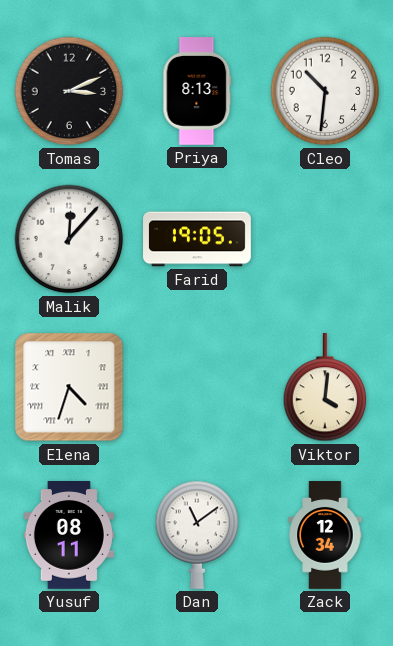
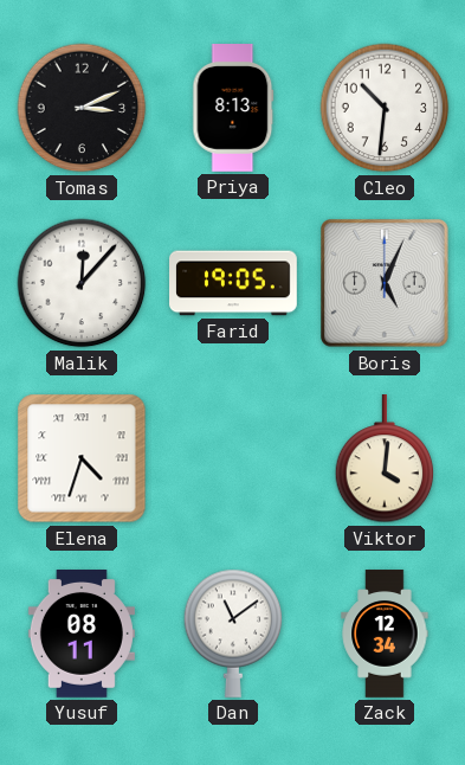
Boris: none -> 5:04 (385, 283)
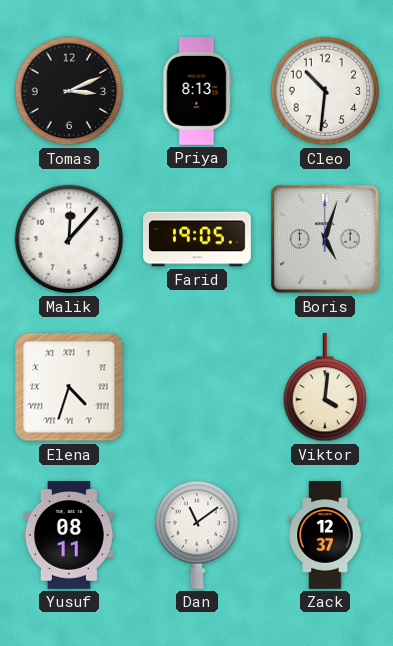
Boris: 5:04 -> 5:03 (325, 239)
Zack: 12:34 -> 12:37 (325, 535)
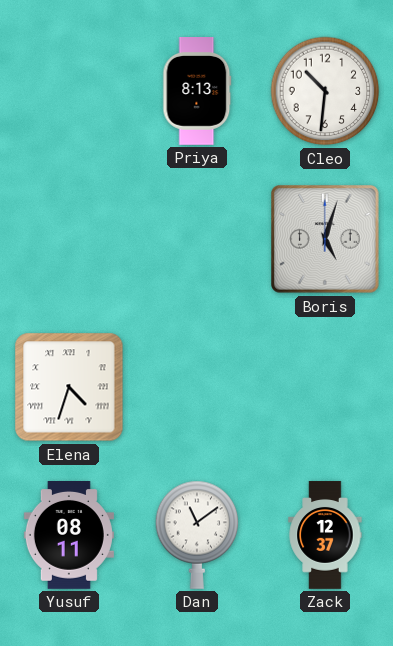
Tomas: 3:11 -> none (69, 91)
Malik: 12:07 -> none (69, 239)
Farid: 19:05 -> none (197, 239)
Viktor: 4:01 -> none (325, 388)
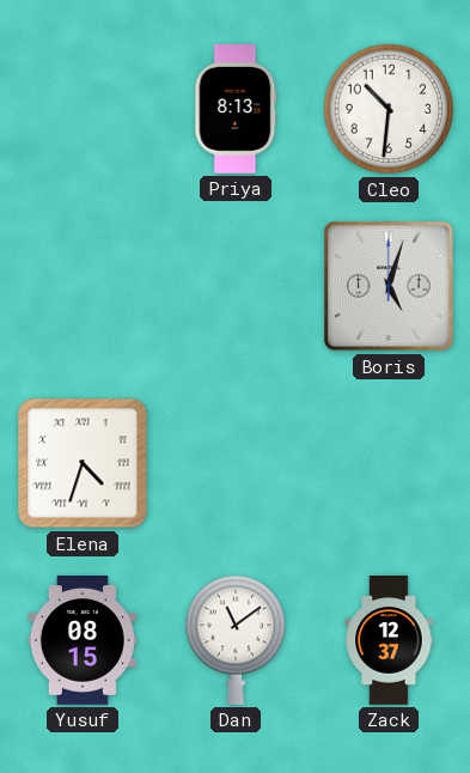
Yusuf: 08:11 -> 08:15 (83, 641)
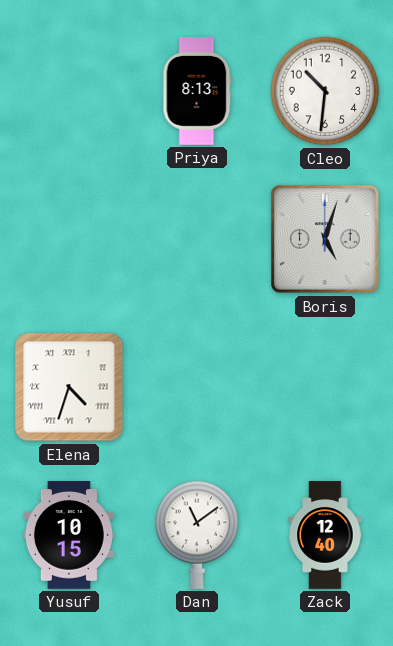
Yusuf: 08:15 -> 10:15 (69, 536)
Zack: 12:37 -> 12:40 (325, 535)
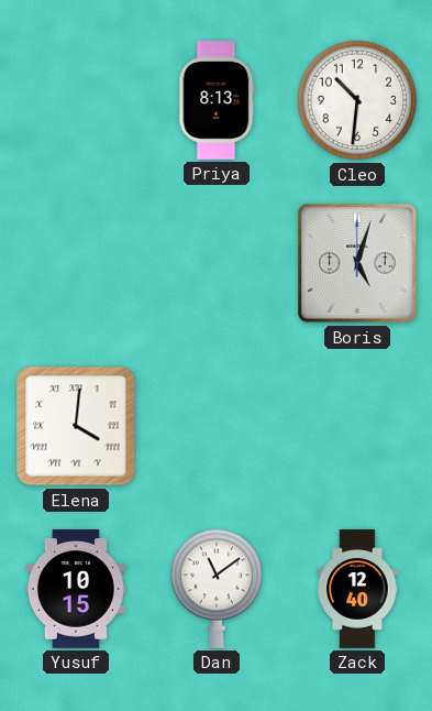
Elena: 4:33 -> 4:01 (76, 426)
